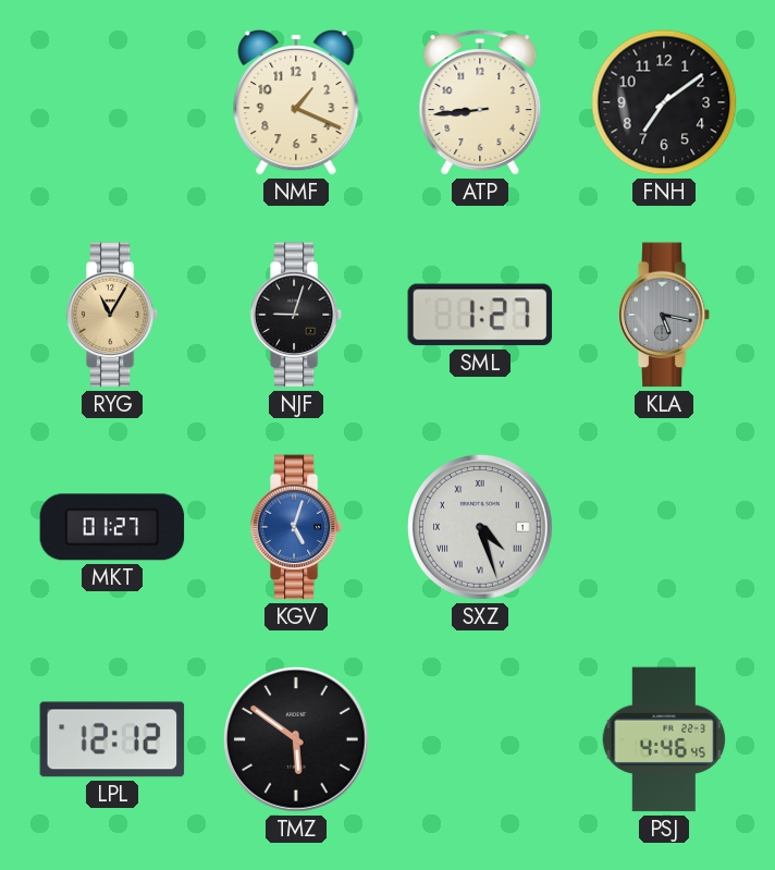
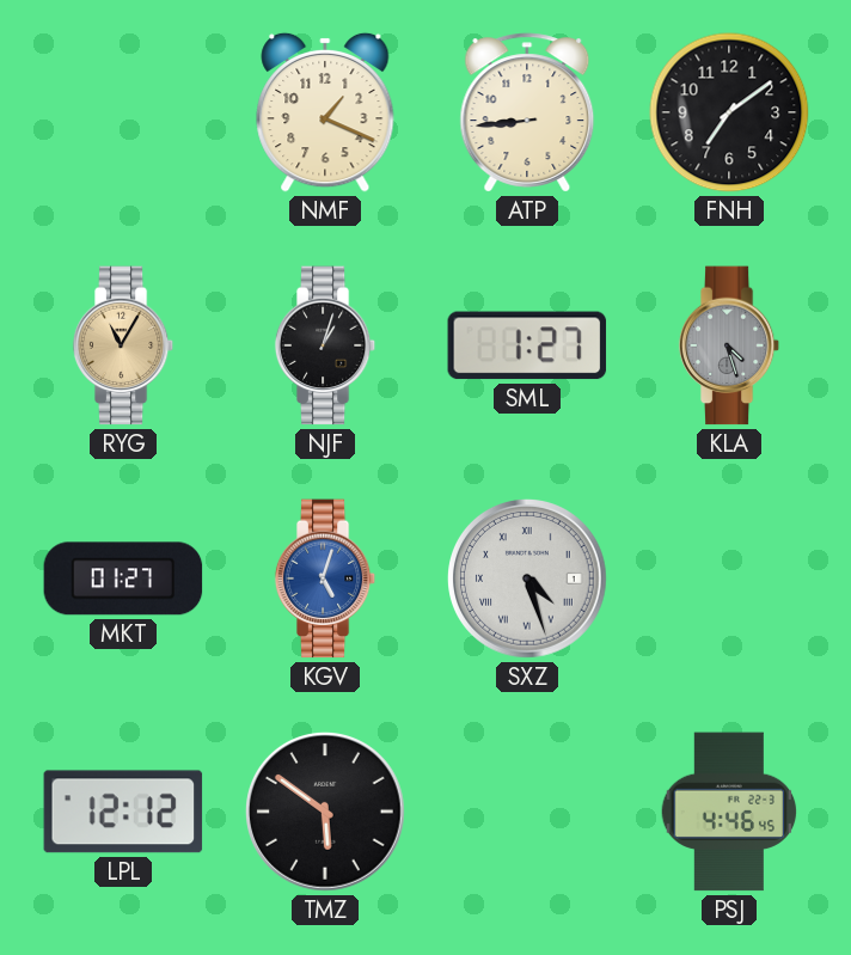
NJF: 9:03 -> 1:03 (325, 345)
KLA: 5:17 -> 4:27 (729, 345)
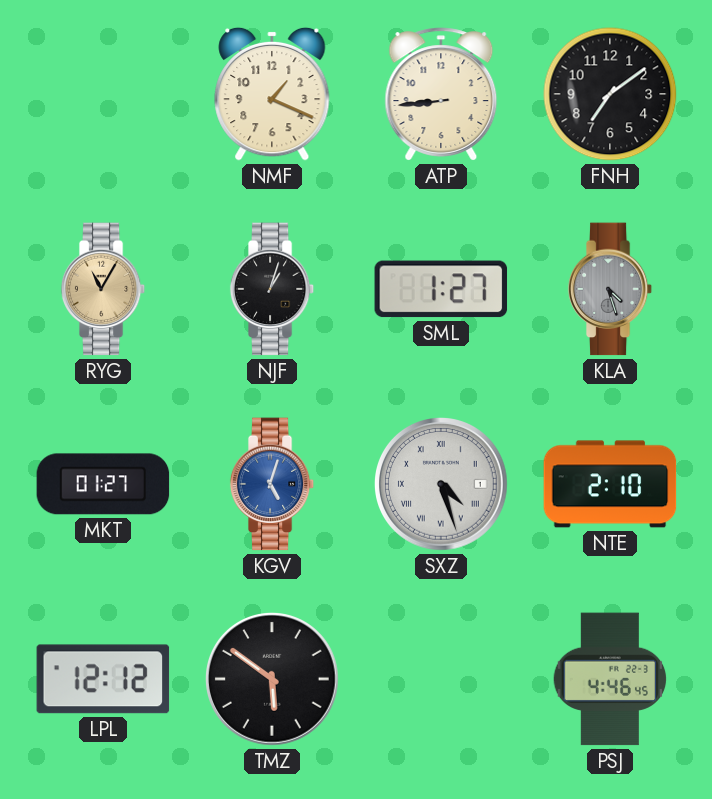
NTE: none -> 2:10 (610, 484)
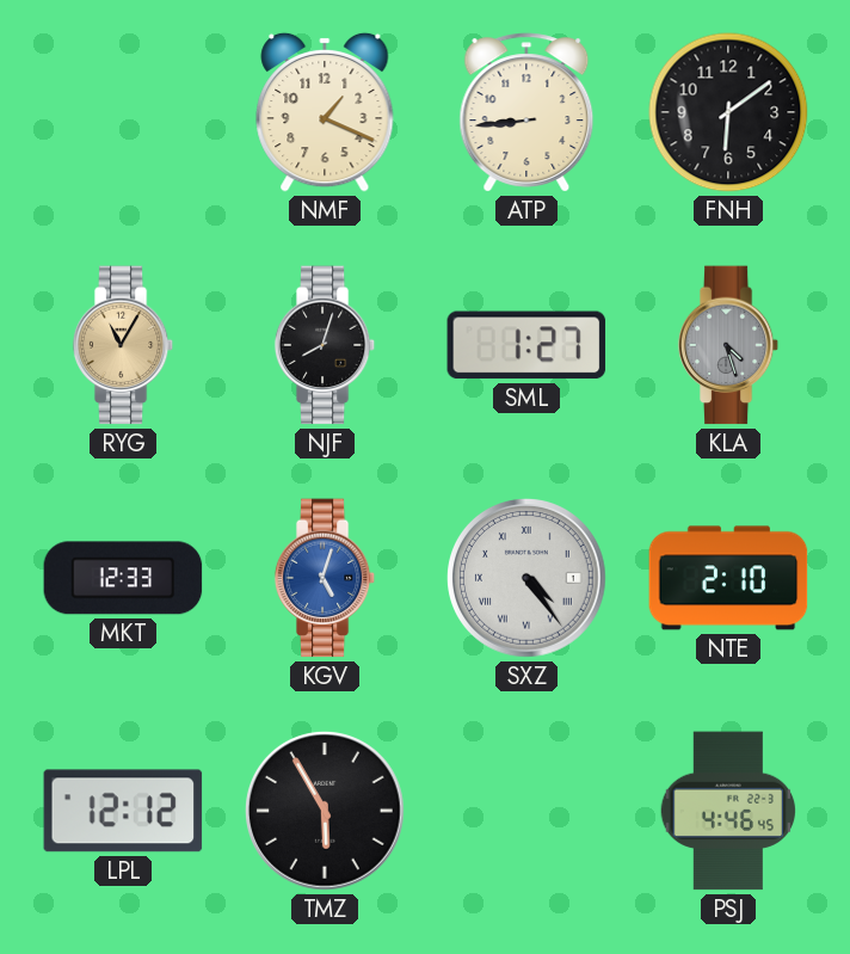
FNH: 7:09 -> 6:09 (728, 112)
NJF: 1:03 -> 8:03 (325, 345)
MKT: 01:27 -> 12:33 (123, 578)
SXZ: 4:27 -> 4:24 (528, 579)
TMZ: 5:51 -> 5:55 (326, 812)
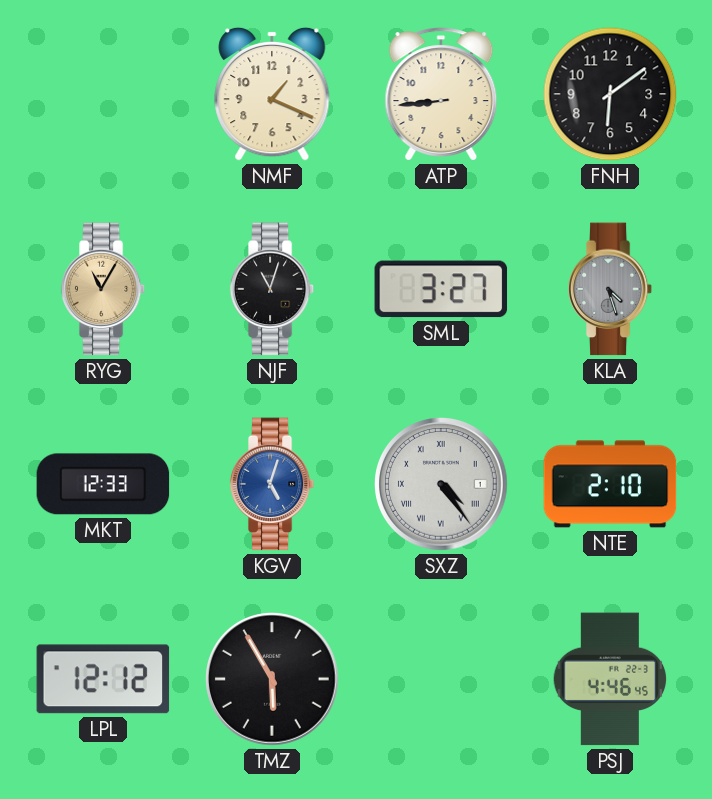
NJF: 8:03 -> 11:03 (272, 289)
SML: 1:27 -> 3:27 (441, 289)
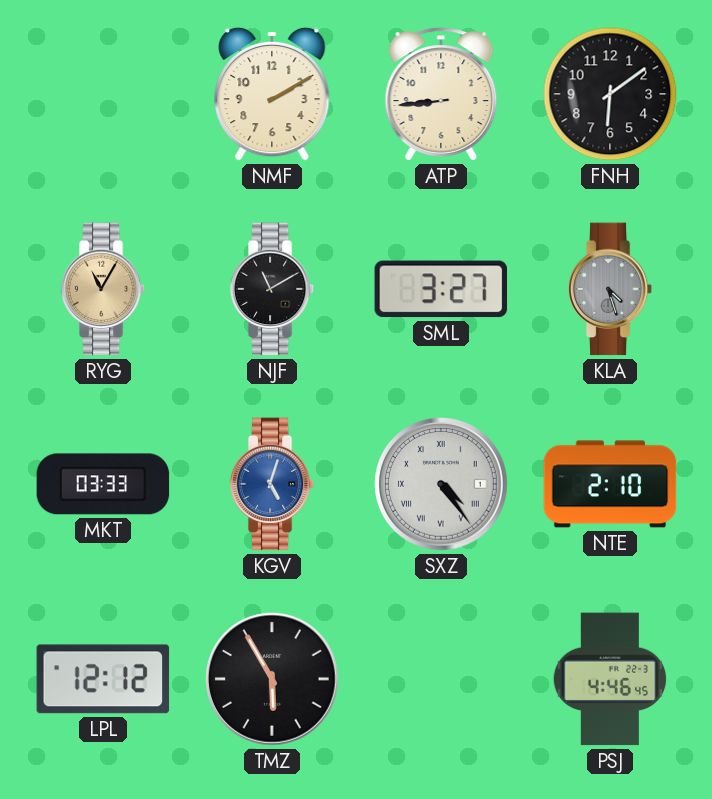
NMF: 1:19 -> 2:10 (272, 94)
NJF: 11:03 -> 11:10 (272, 289)
MKT: 12:33 -> 03:33 (103, 484)
